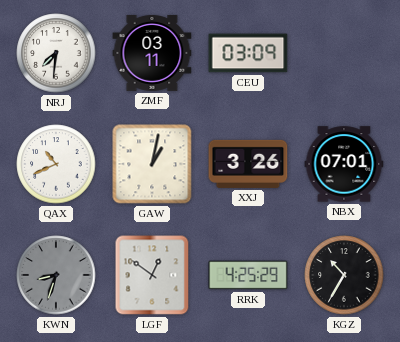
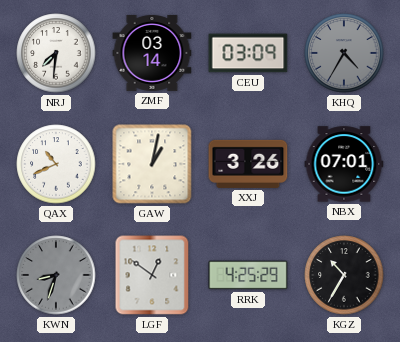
ZMF: 03:11 -> 03:14 (152, 53)
KHQ: none -> 4:35 (344, 53)
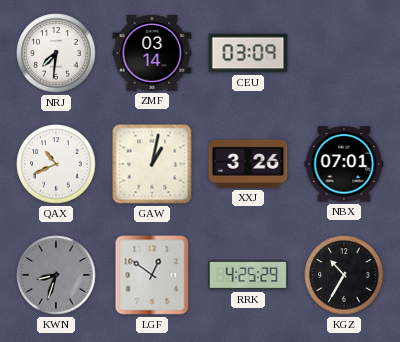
KHQ: 4:35 -> none (344, 53)
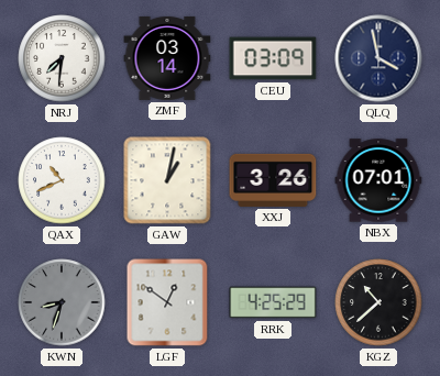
QLQ: none -> 3:58 (378, 58)
KGZ: 10:35 -> 10:38 (378, 302)
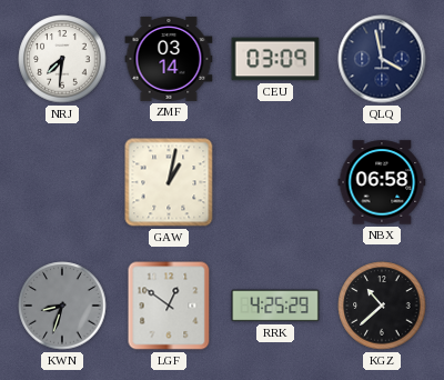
QAX: 10:41 -> none (62, 180)
XXJ: 3:26 -> none (273, 180)
NBX: 07:01 -> 06:58 (382, 182)
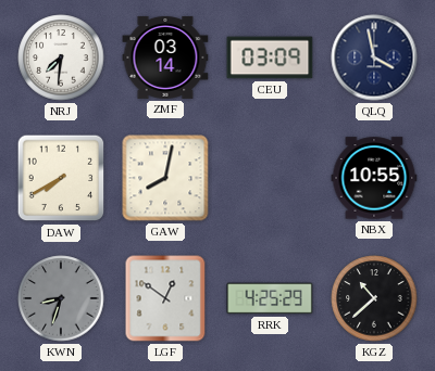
DAW: none -> 7:40 (61, 178)
GAW: 1:02 -> 8:02 (165, 178)
NBX: 06:58 -> 10:55 (374, 178)
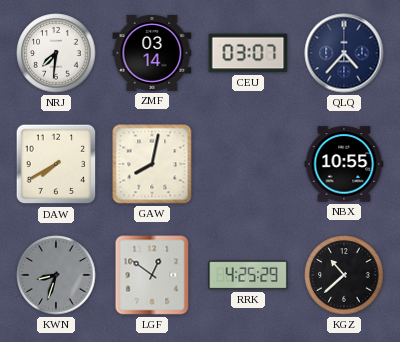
CEU: 03:09 -> 03:07 (248, 53)
QLQ: 3:58 -> 4:37 (344, 53)
